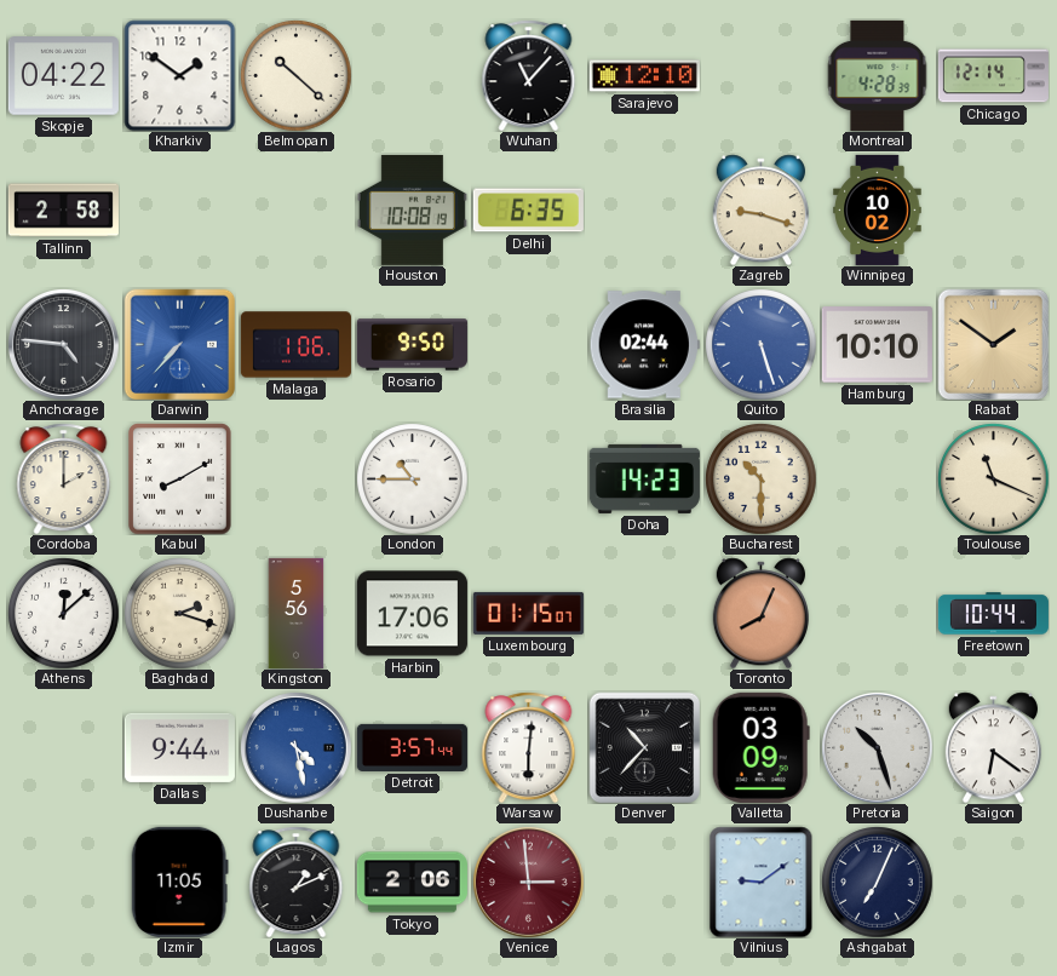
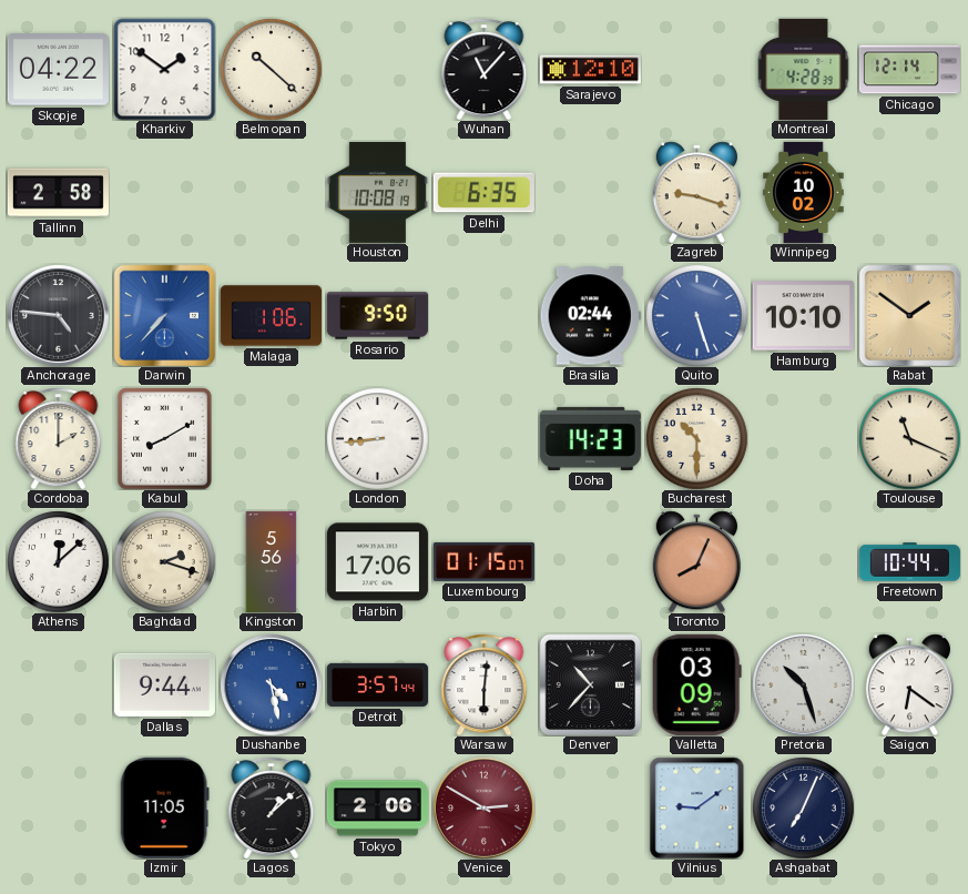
London: 10:45 -> 8:44 (377, 438)
Lagos: 1:11 -> 1:08 (272, 807)
Venice: 2:59 -> 2:50 (485, 809)
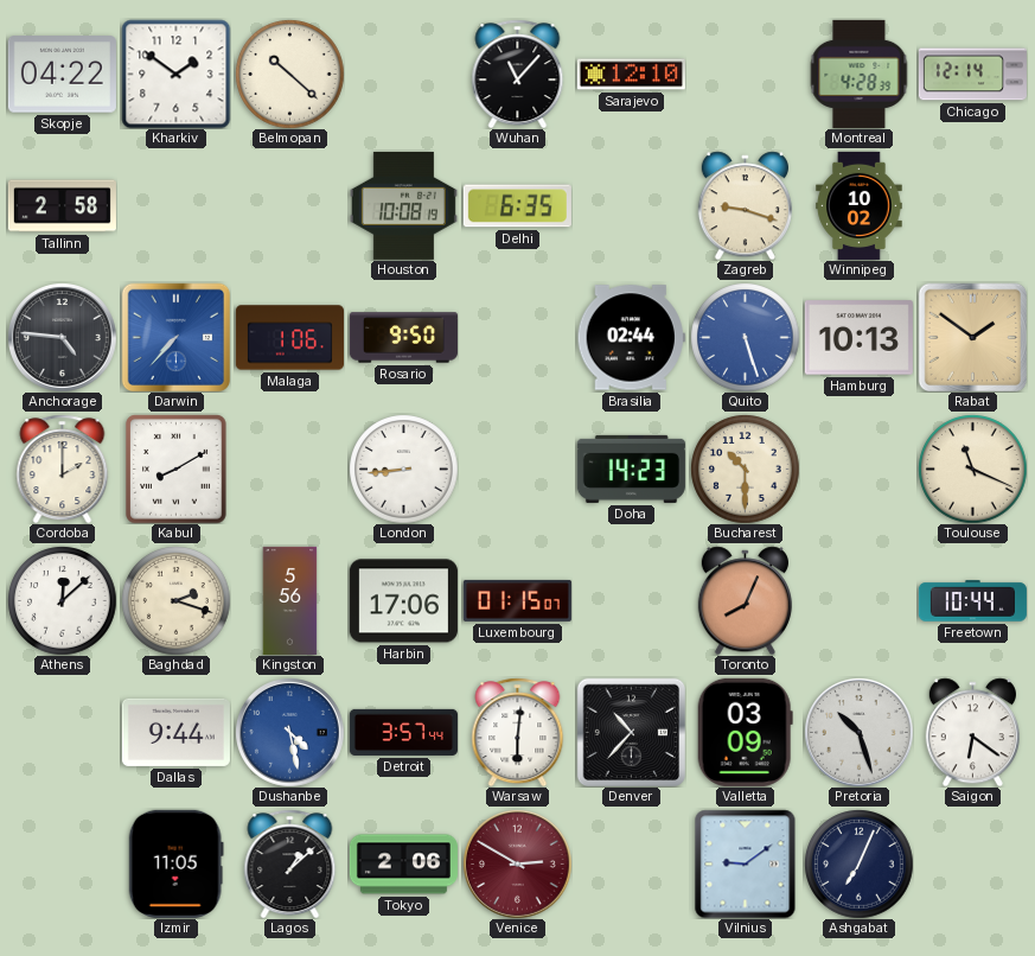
Hamburg: 10:10 -> 10:13 (858, 338)
